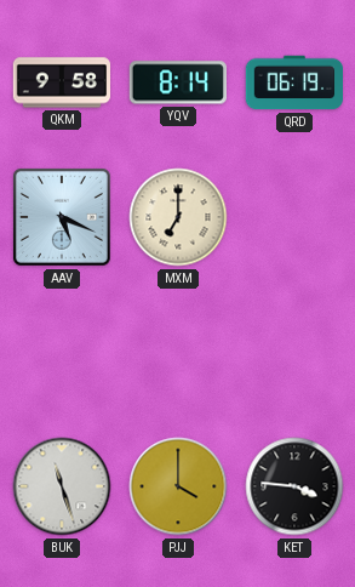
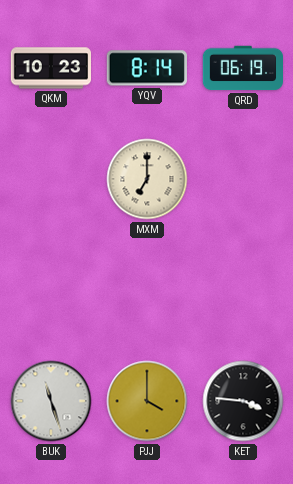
QKM: 9:58 -> 10:23 (50, 68)
AAV: 5:19 -> none (62, 217)
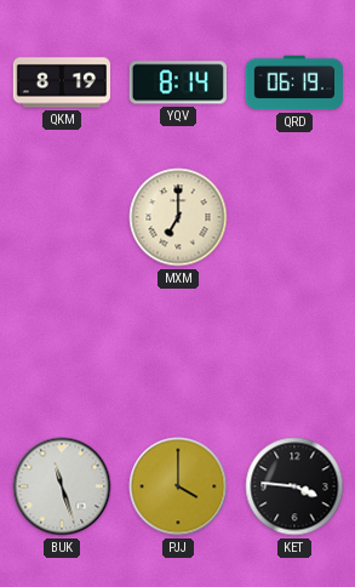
QKM: 10:23 -> 8:19 (61, 82)
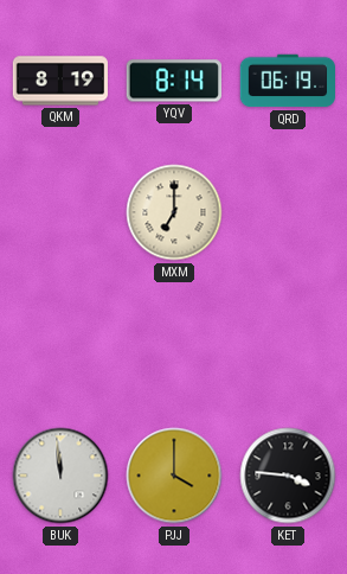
BUK: 11:27 -> 11:59 (60, 476)
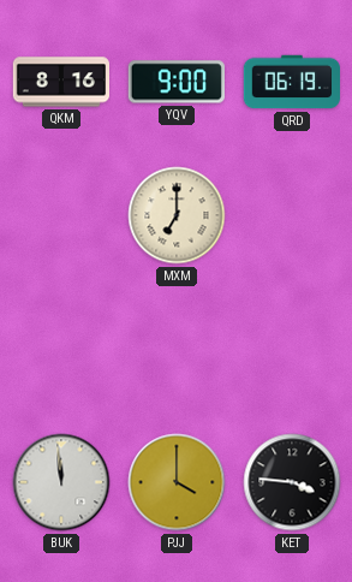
QKM: 8:19 -> 8:16 (60, 82)
YQV: 8:14 -> 9:00 (177, 82)
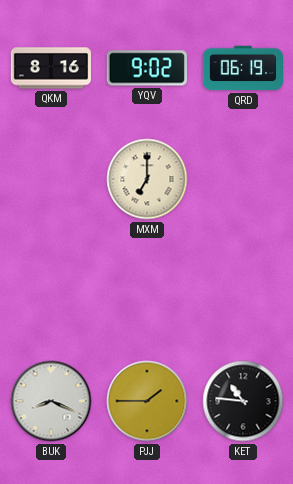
YQV: 9:00 -> 9:02 (147, 68)
BUK: 11:59 -> 8:19 (51, 401)
PJJ: 4:00 -> 1:45 (147, 401)
KET: 3:46 -> 10:46 (243, 401)
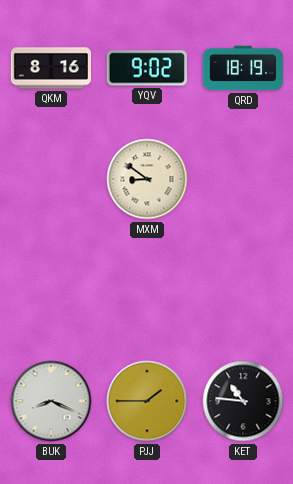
QRD: 06:19 -> 18:19 (243, 68)
MXM: 7:00 -> 8:51 (147, 179)
